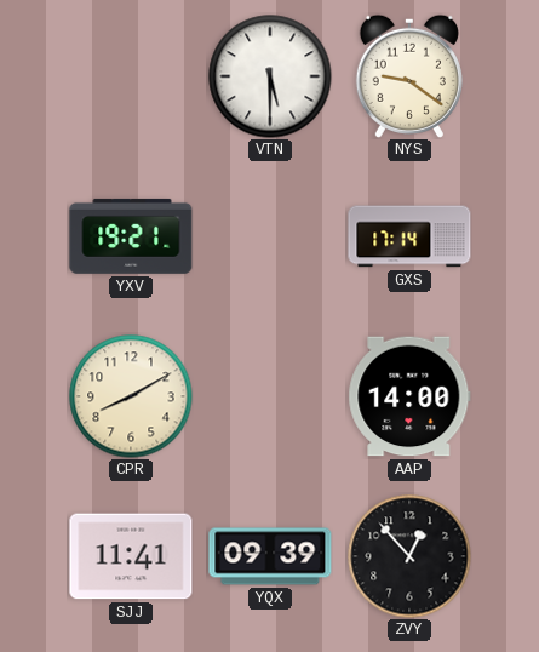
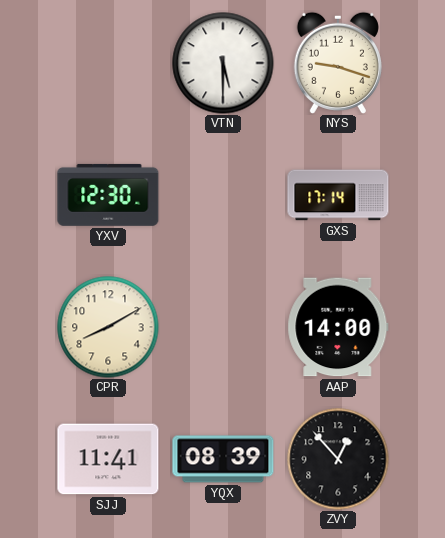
NYS: 9:21 -> 9:18 (338, 63)
YXV: 19:21 -> 12:30 (108, 195)
YQX: 09:39 -> 08:39 (223, 459)
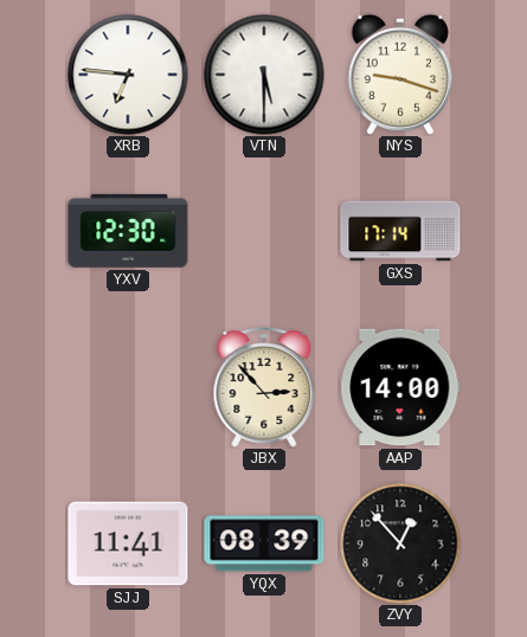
XRB: none -> 6:46 (128, 75)
CPR: 8:10 -> none (108, 327)
JBX: none -> 2:53 (264, 388)
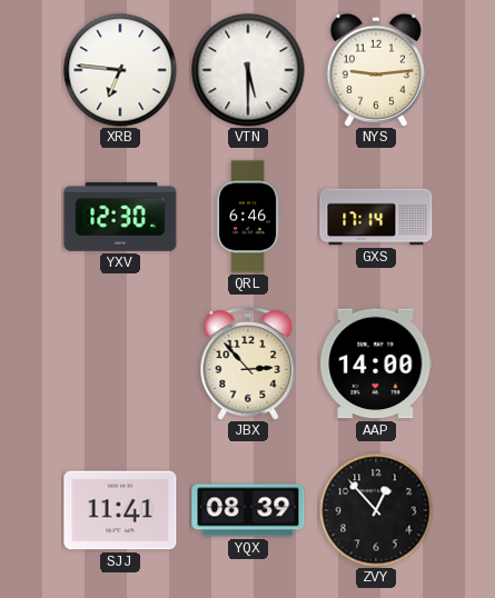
NYS: 9:18 -> 9:14 (376, 70)
QRL: none -> 6:46 (248, 217)
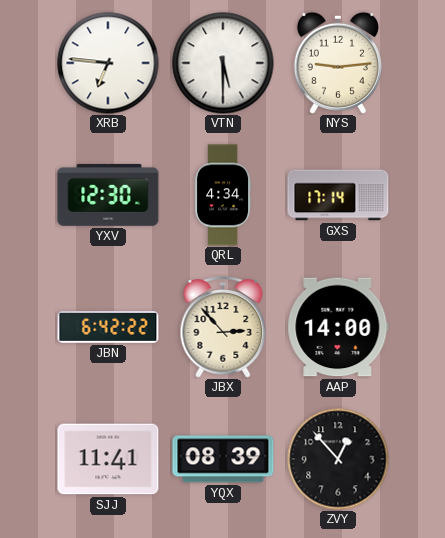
QRL: 6:46 -> 4:34 (223, 195)
JBN: none -> 6:42 (108, 327)
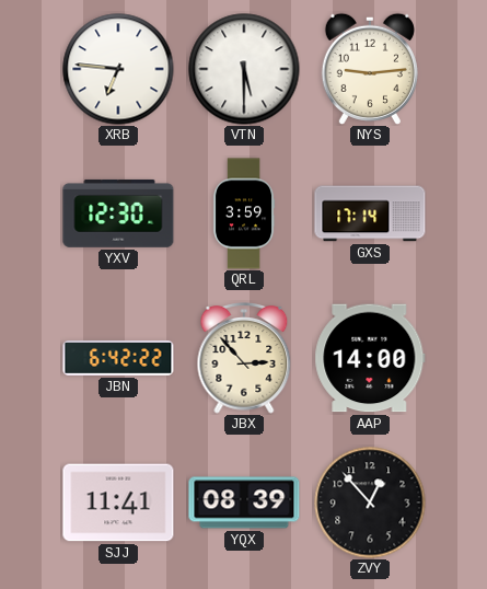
QRL: 4:34 -> 3:59 (244, 213)
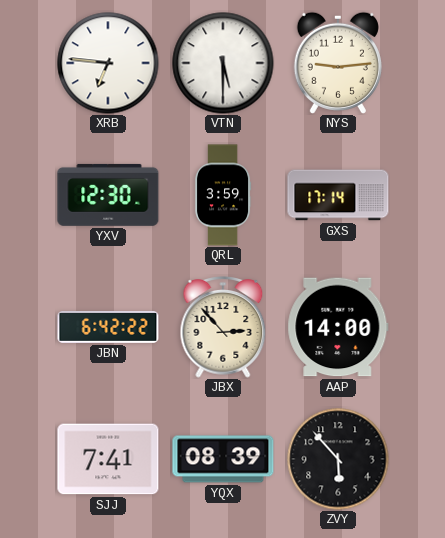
SJJ: 11:41 -> 7:41 (108, 459)
ZVY: 12:53 -> 5:53 (338, 459)
